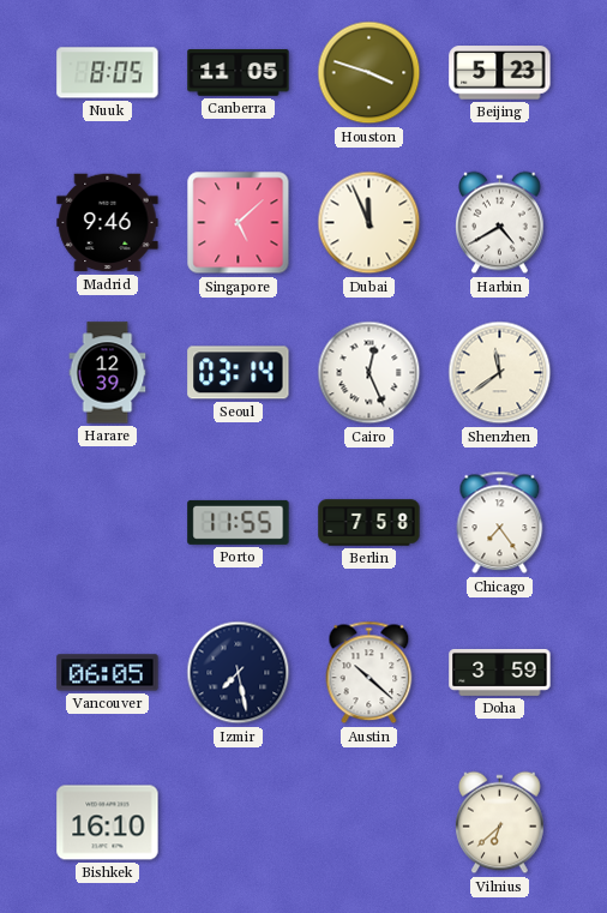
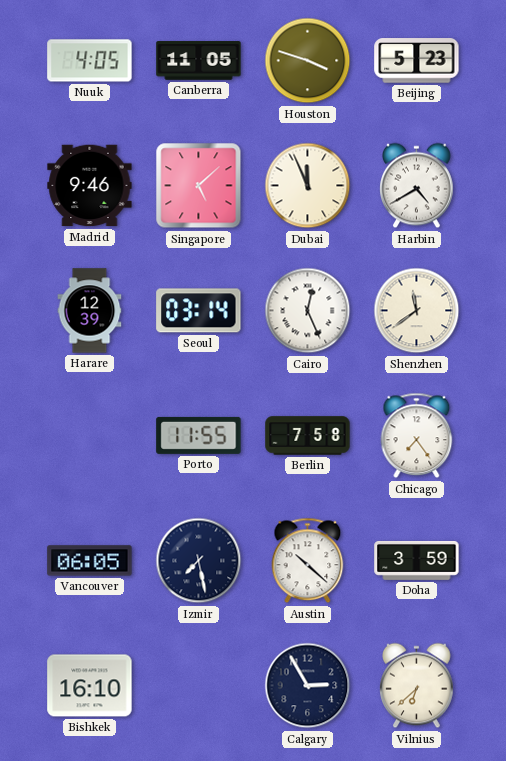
Nuuk: 8:05 -> 4:05 (90, 61)
Calgary: none -> 2:55 (308, 686)
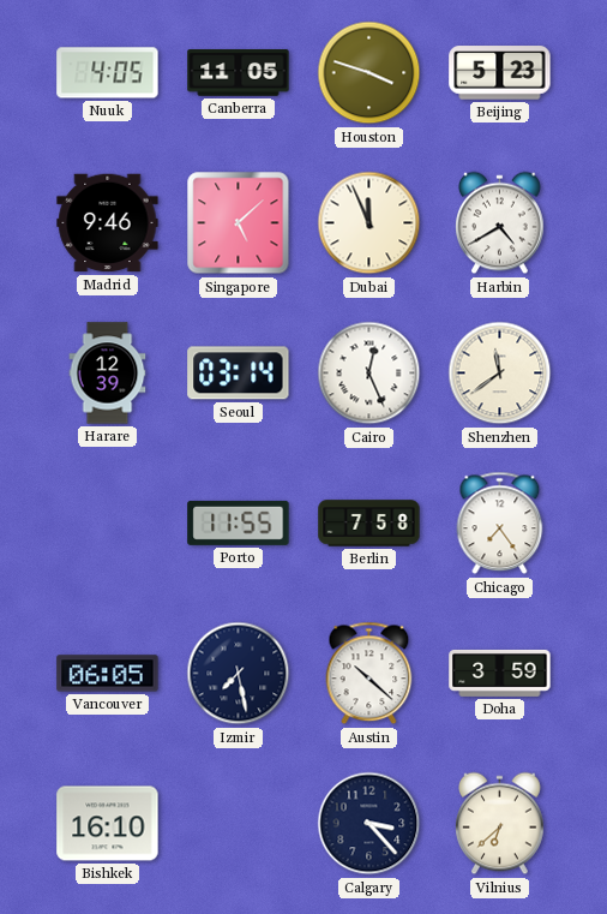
Calgary: 2:55 -> 3:23 (369, 824)
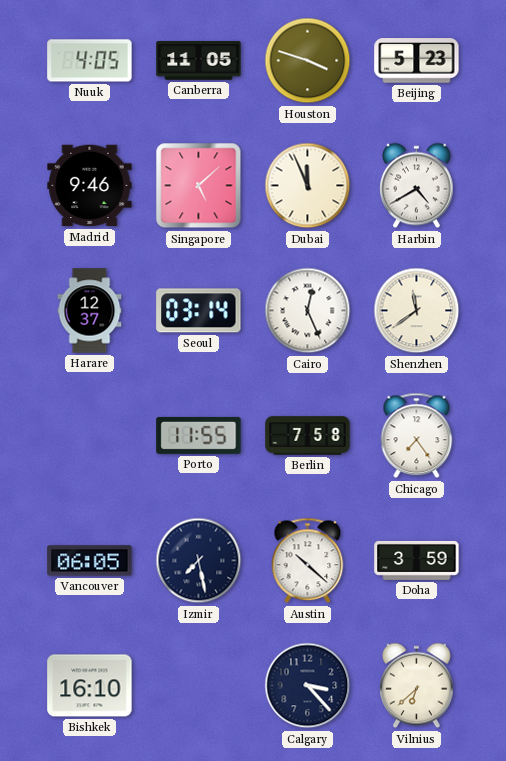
Harare: 12:39 -> 12:37 (90, 311)
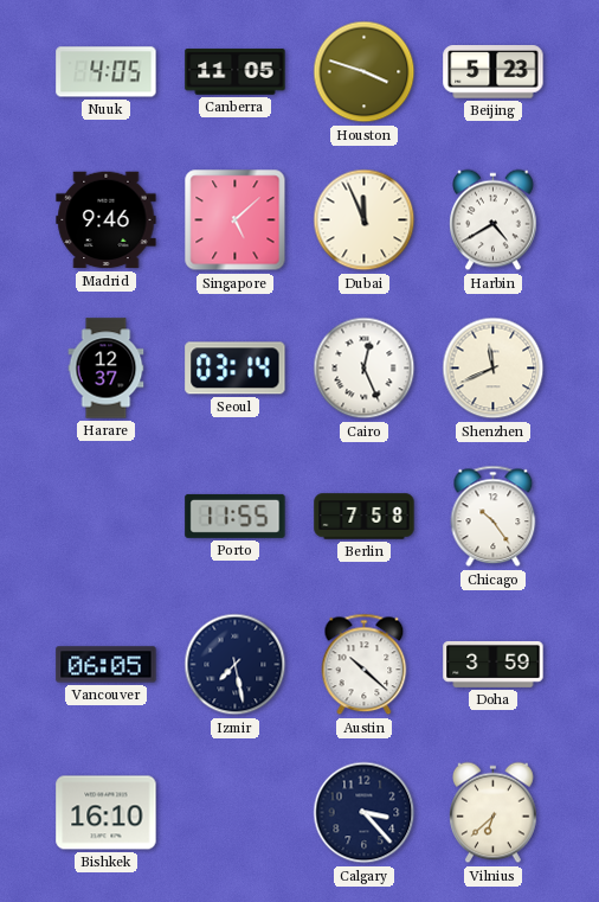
Shenzhen: 11:39 -> 11:41 (494, 369)
Chicago: 7:24 -> 10:24 (494, 517)
